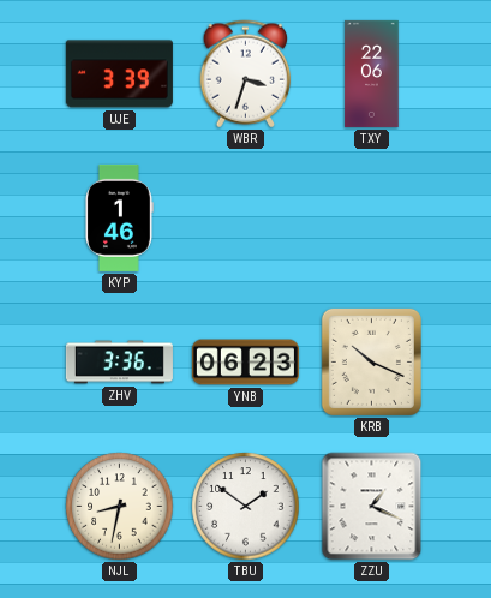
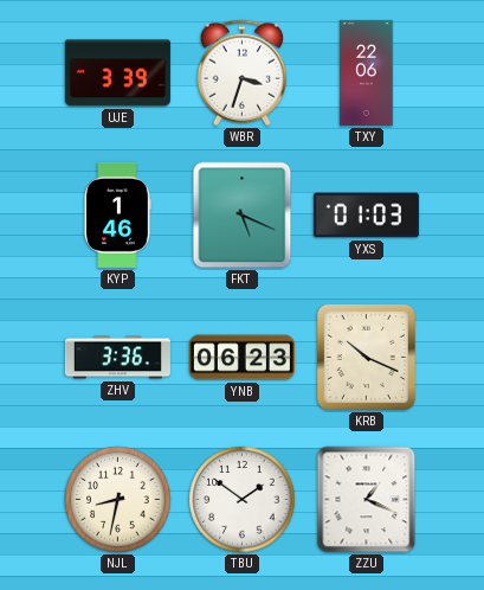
FKT: none -> 5:19 (243, 216)
YXS: none -> 01:03 (366, 216)
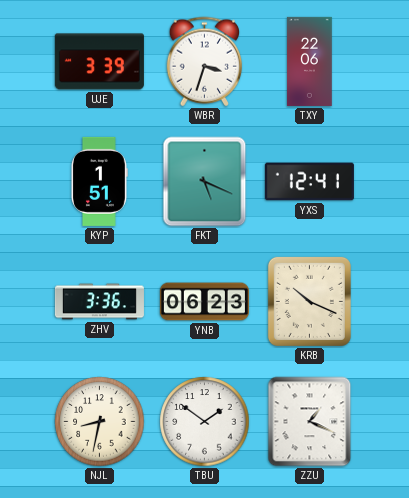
KYP: 1:46 -> 1:51 (99, 181)
YXS: 01:03 -> 12:41 (309, 182)
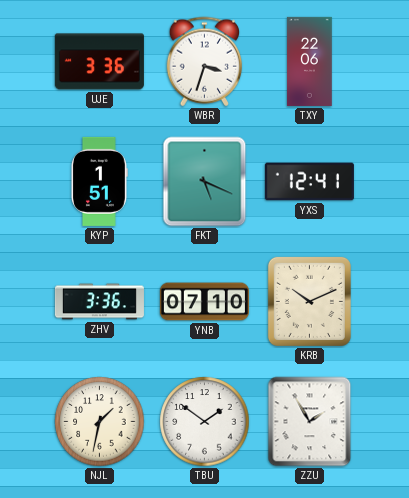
UJE: 3:39 -> 3:36 (99, 62)
YNB: 06:23 -> 07:10 (204, 302)
KRB: 10:19 -> 10:11 (309, 301)
NJL: 8:32 -> 1:32 (100, 422)
ZZU: 1:19 -> 1:55 (310, 422)
